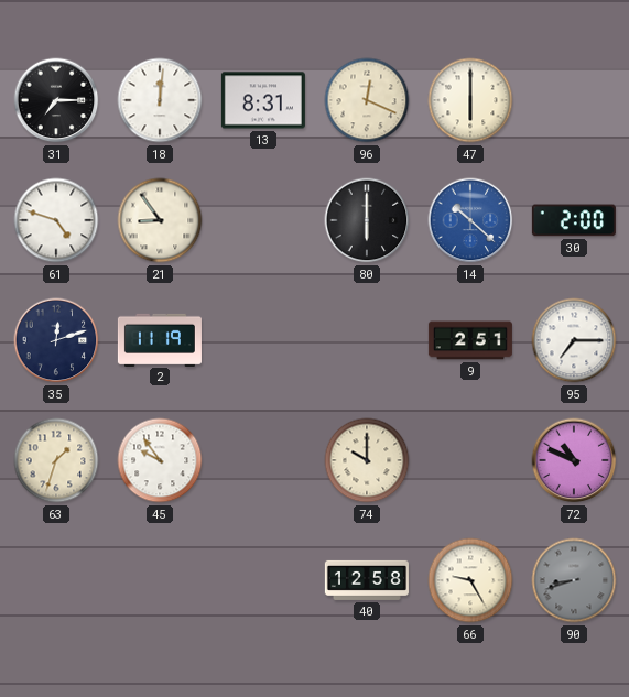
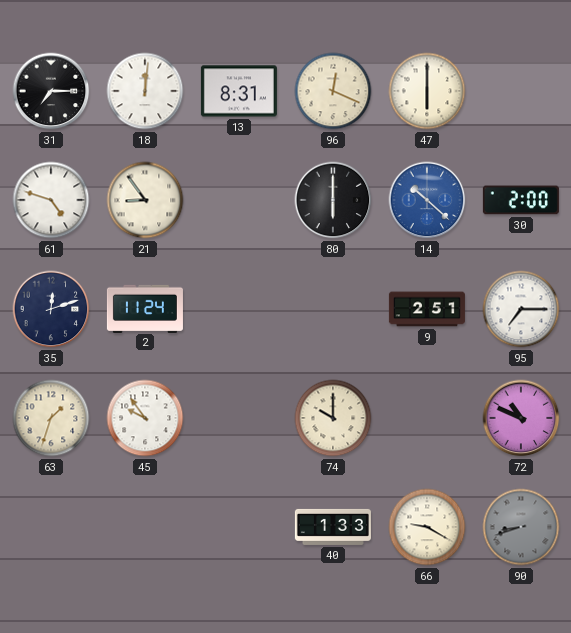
2: 11:19 -> 11:24 (145, 308)
40: 12:58 -> 1:33 (333, 527)
66: 9:25 -> 9:20 (427, 527)
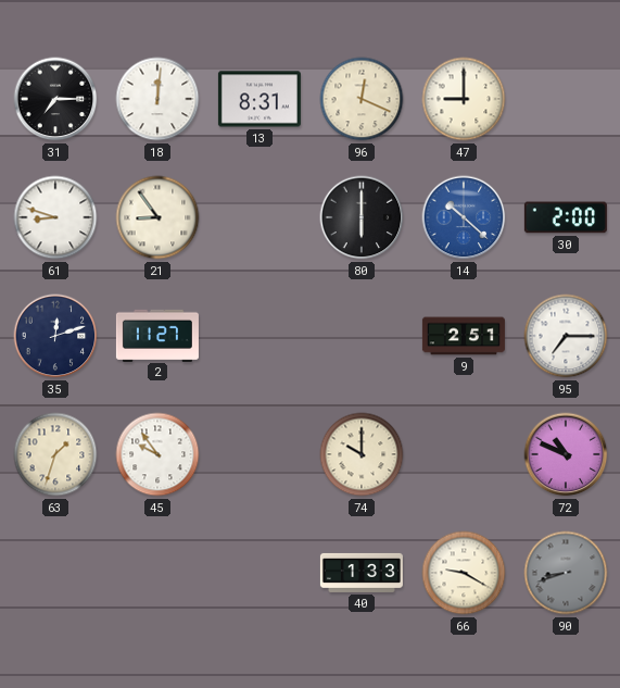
47: 6:00 -> 9:00 (464, 99)
61: 4:48 -> 8:48 (55, 217)
2: 11:24 -> 11:27 (157, 335)
